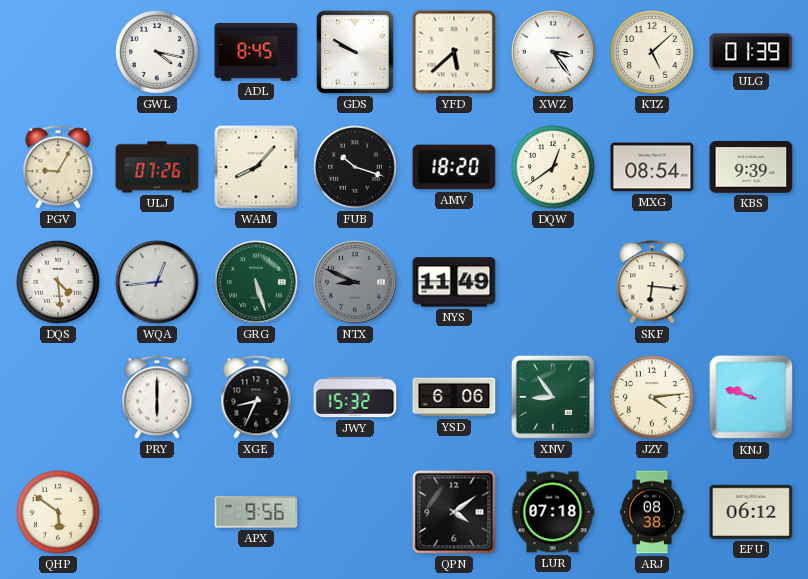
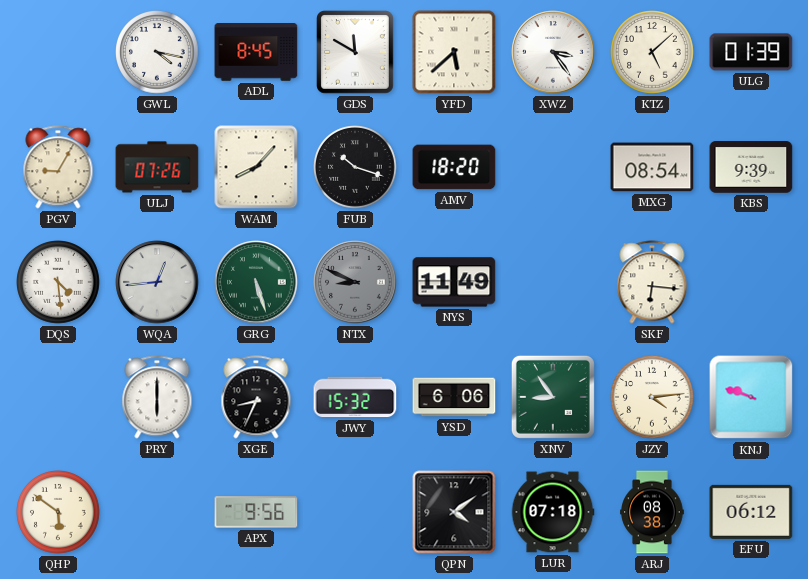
GDS: 9:50 -> 11:50 (356, 53)
DQW: 12:39 -> none (554, 168)
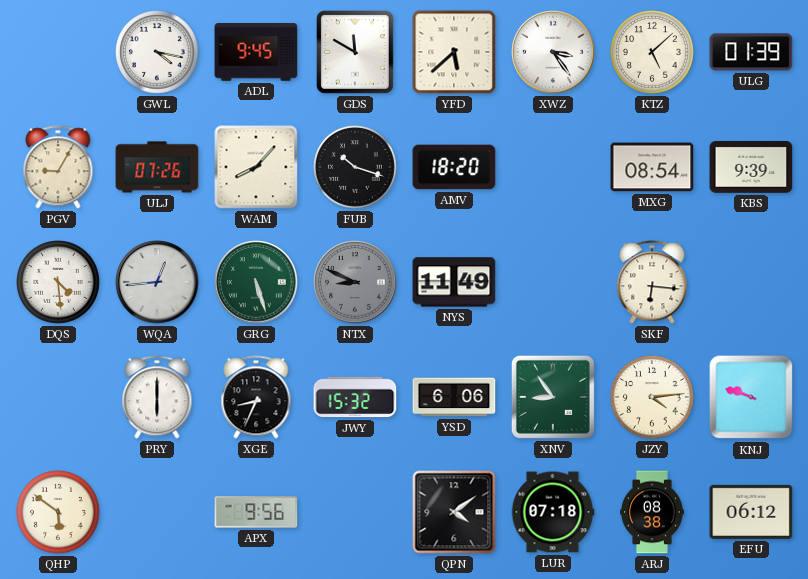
ADL: 8:45 -> 9:45 (256, 53)
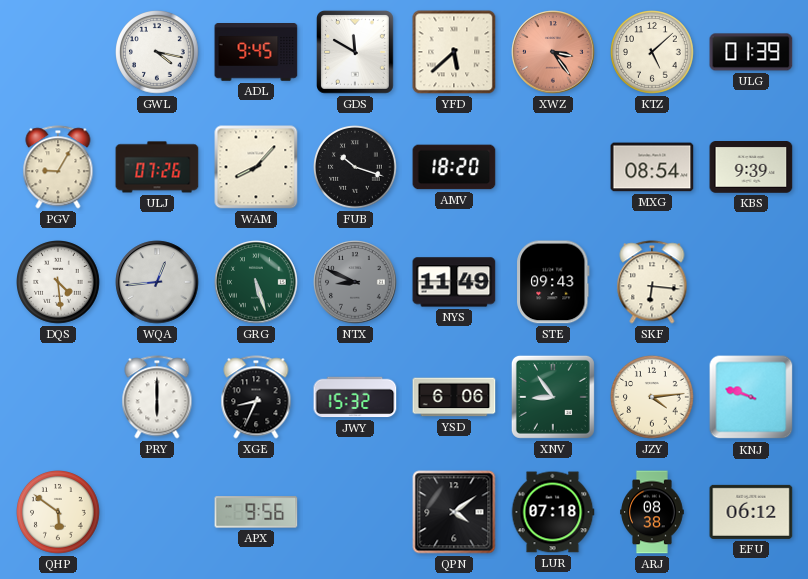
XWZ dial: white -> salmon (553, 52)
STE: none -> 09:43 (553, 282)
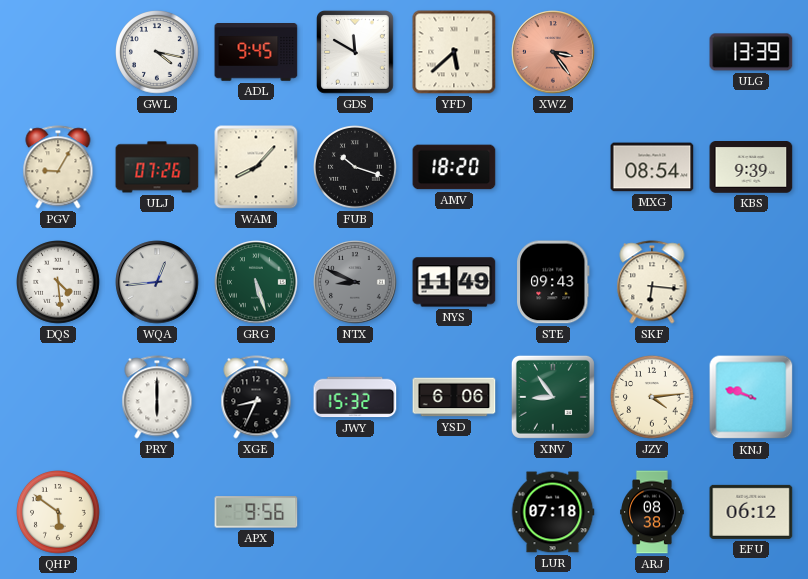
KTZ: 5:08 -> none (653, 53)
ULG: 01:39 -> 13:39 (751, 52)
QPN: 4:09 -> none (454, 512)
